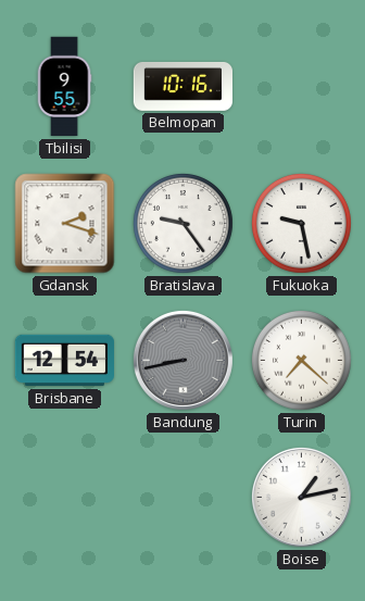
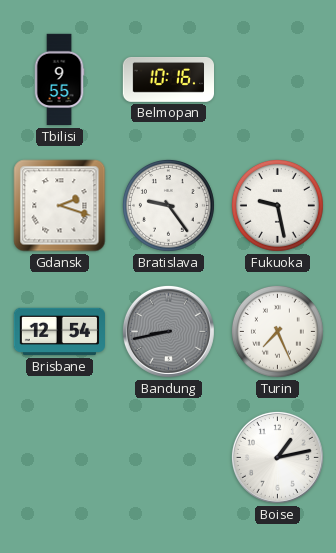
Turin: 7:22 -> 7:26 (277, 331)
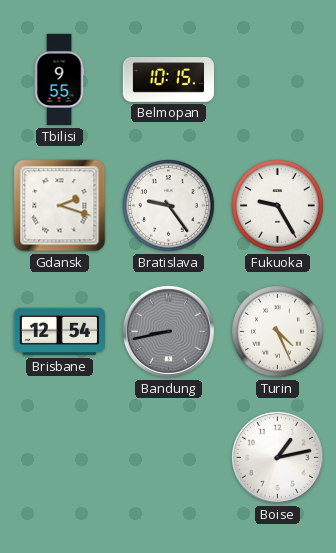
Belmopan: 10:16 -> 10:15 (169, 80)
Fukuoka: 9:28 -> 9:25 (277, 205)
Turin: 7:26 -> 4:26 (277, 331)
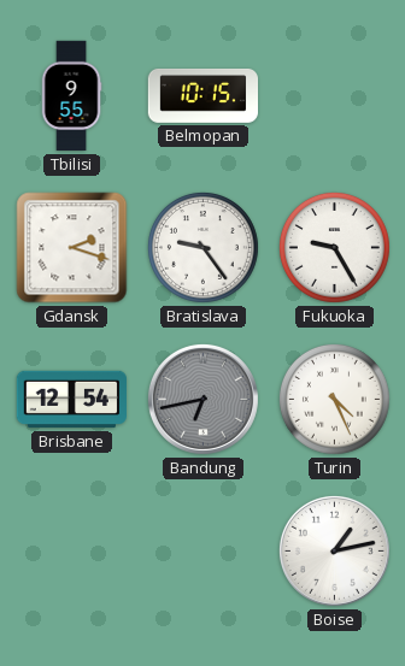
Bandung: 8:43 -> 6:43 (202, 399)
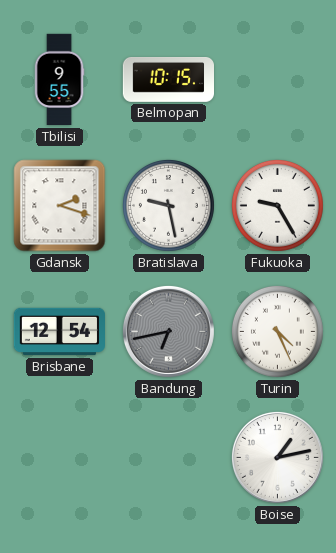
Bratislava: 9:24 -> 9:28 (168, 205)
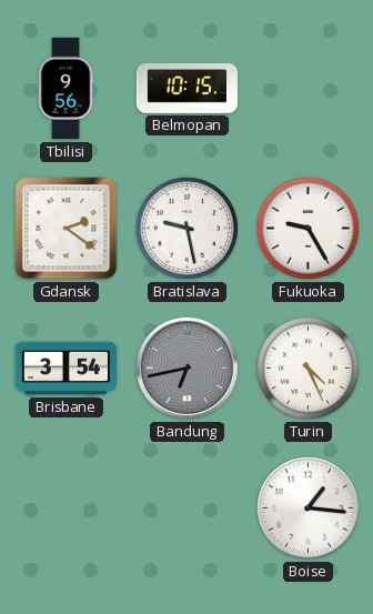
Tbilisi: 9:55 -> 9:56 (65, 89)
Gdansk: 2:18 -> 2:21 (67, 229)
Brisbane: 12:54 -> 3:54 (65, 369)
Boise: 1:13 -> 1:16 (308, 507)
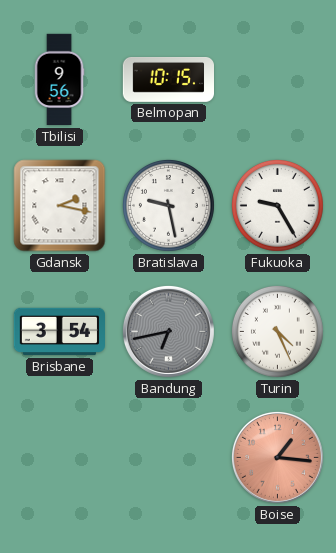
Gdansk: 2:21 -> 2:17 (60, 206)
Boise dial: white -> salmon (277, 457)
